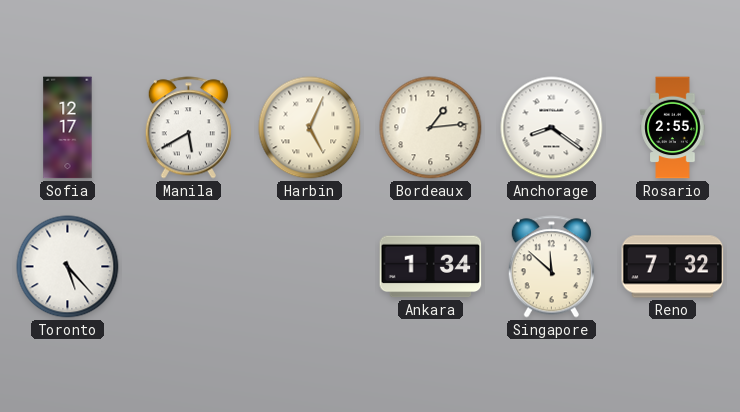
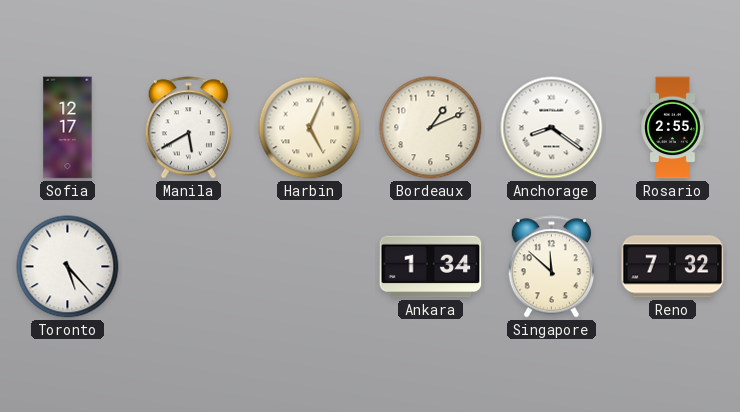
Bordeaux: 1:14 -> 1:11 (431, 128)
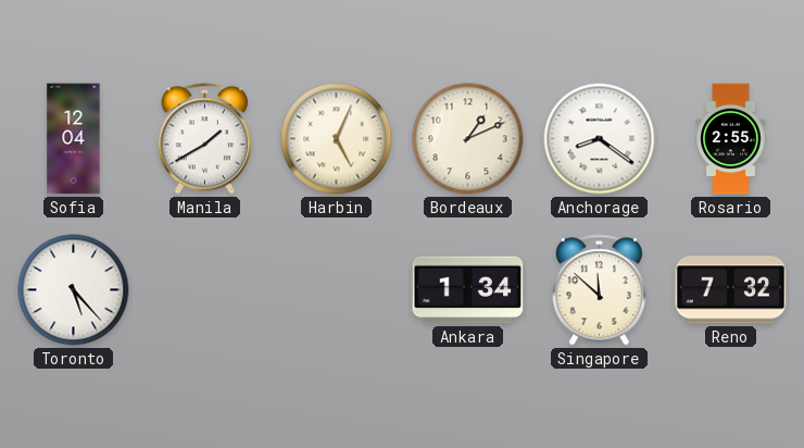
Sofia: 12:17 -> 12:04 (74, 139)
Manila: 5:40 -> 1:40 (204, 139)
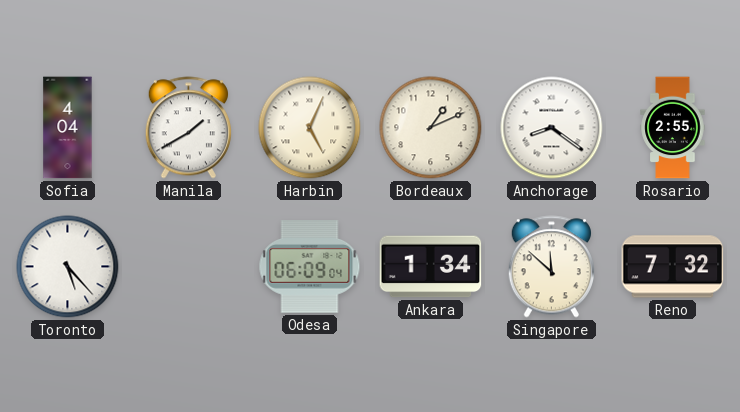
Sofia: 12:04 -> 4:04 (68, 128)
Odesa: none -> 06:09 (310, 267)
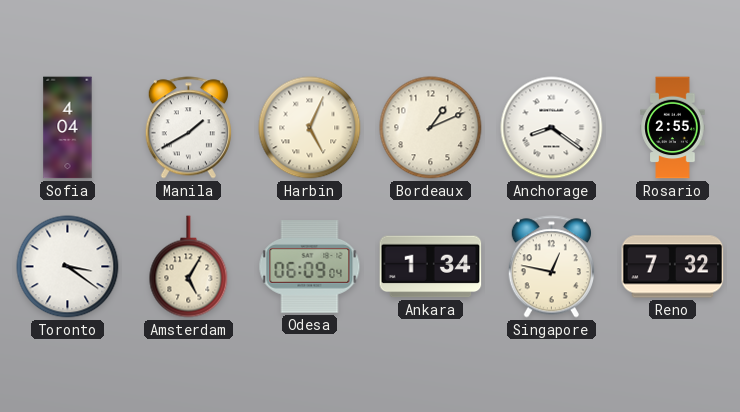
Toronto: 5:23 -> 3:21 (68, 267)
Amsterdam: none -> 5:05 (189, 267)
Singapore: 11:52 -> 12:47 (551, 267)
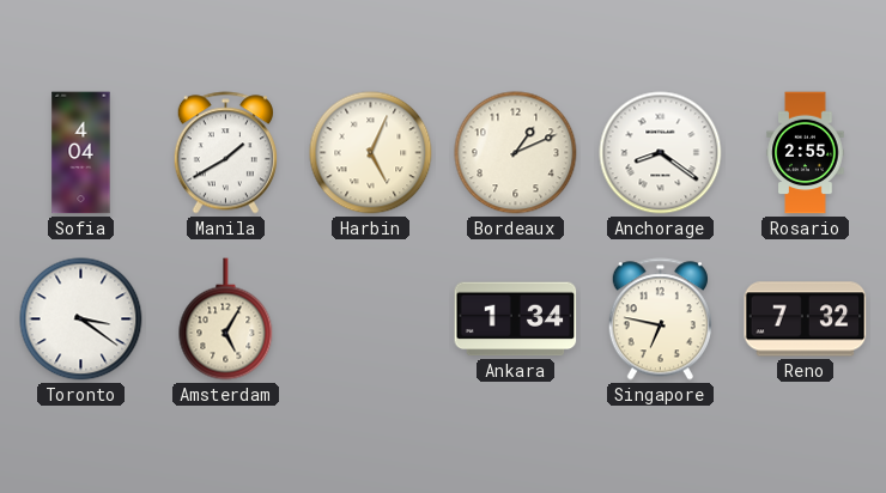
Odesa: 06:09 -> none (310, 267)
Singapore: 12:47 -> 6:47 (660, 319)
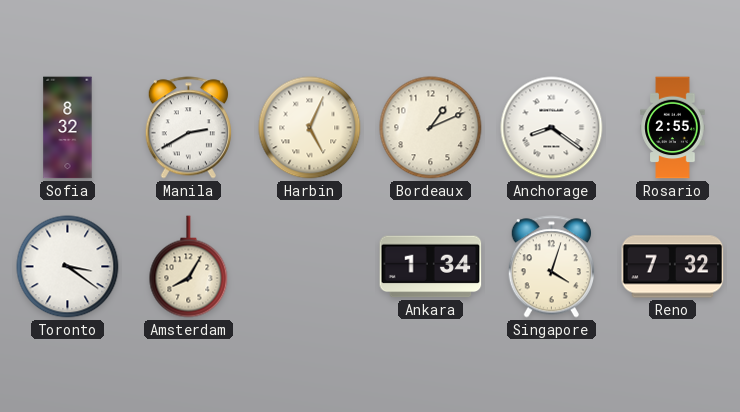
Sofia: 4:04 -> 8:32 (68, 128)
Manila: 1:40 -> 2:40 (188, 128)
Amsterdam: 5:05 -> 8:05 (189, 267)
Singapore: 6:47 -> 4:03 (551, 267)
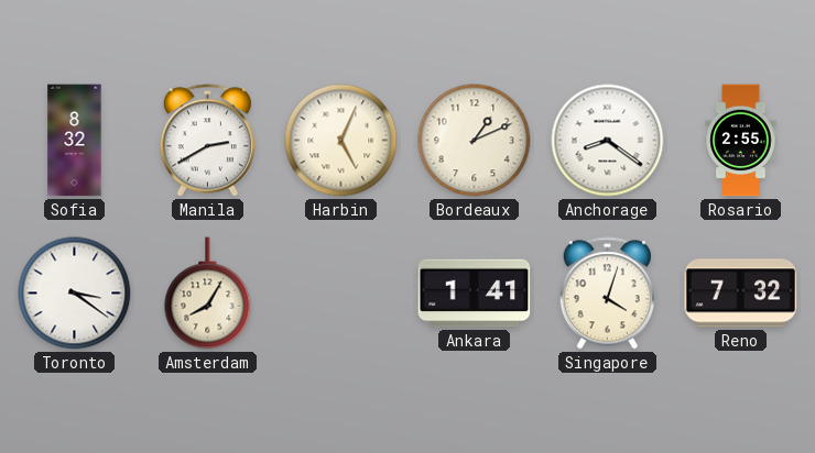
Ankara: 1:34 -> 1:41 (475, 294)
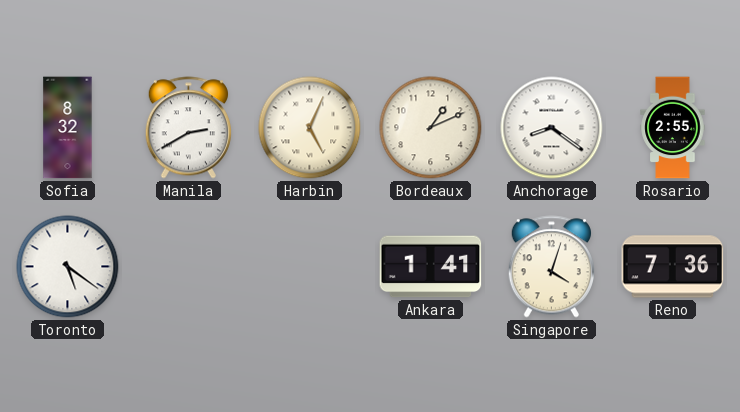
Toronto: 3:21 -> 5:21 (68, 267)
Amsterdam: 8:05 -> none (208, 294)
Reno: 7:32 -> 7:36 (673, 267)
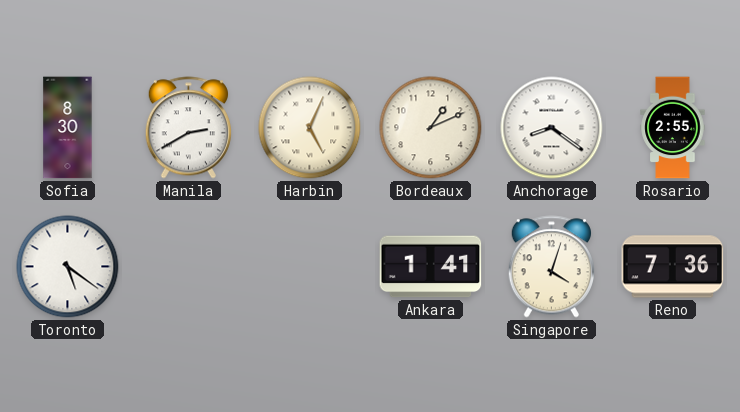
Sofia: 8:32 -> 8:30 (68, 128)
